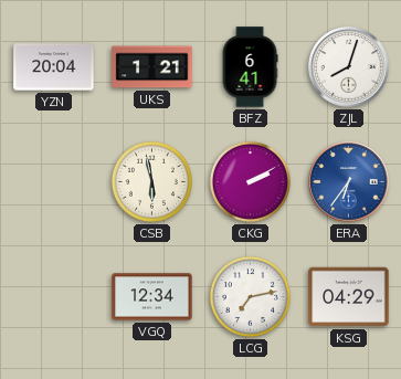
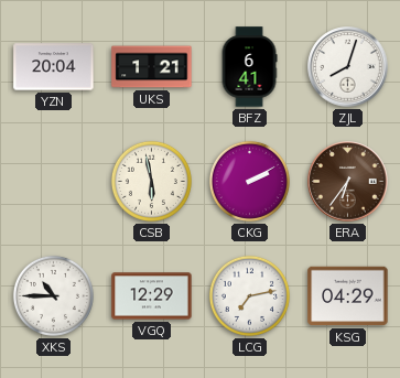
ERA dial: blue -> brown (348, 182)
XKS: none -> 10:45 (53, 295)
VGQ: 12:34 -> 12:29 (152, 296)
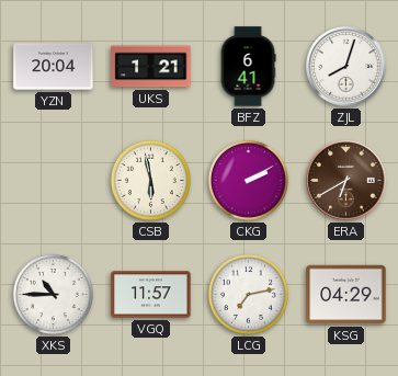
ERA: 6:36 -> 6:40 (346, 181)
VGQ: 12:29 -> 11:57 (151, 295)
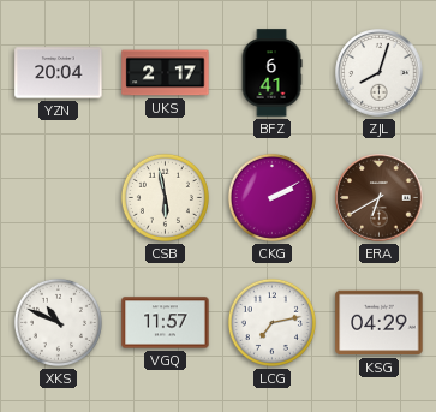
UKS: 1:21 -> 2:17 (166, 73)
XKS: 10:45 -> 10:49 (58, 322)
